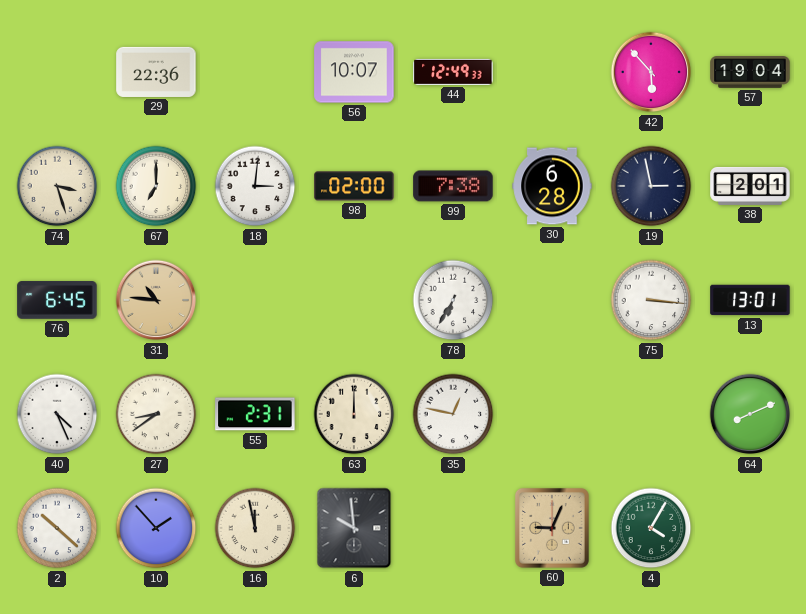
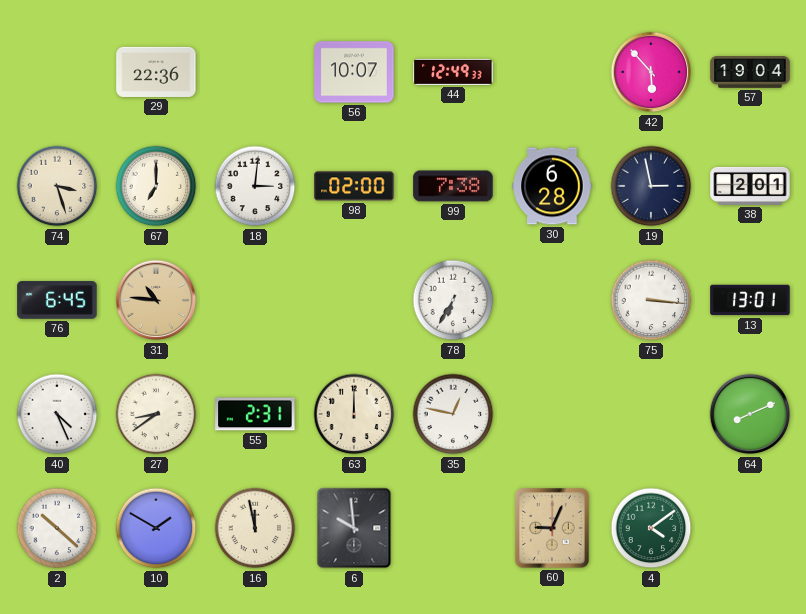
10: 1:53 -> 1:50 (156, 528)
4: 4:05 -> 4:09 (651, 528)
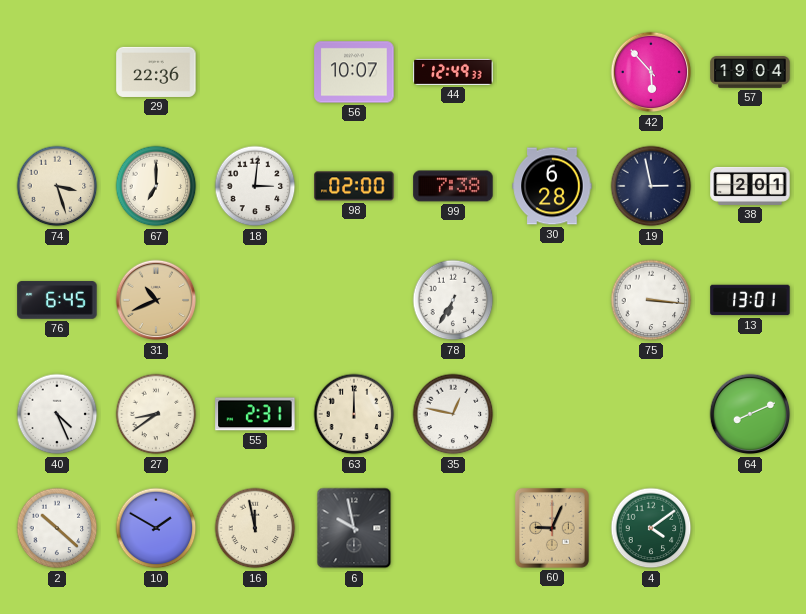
31: 10:46 -> 10:41 (156, 300)
6: 9:59 -> 9:58 (354, 528)
